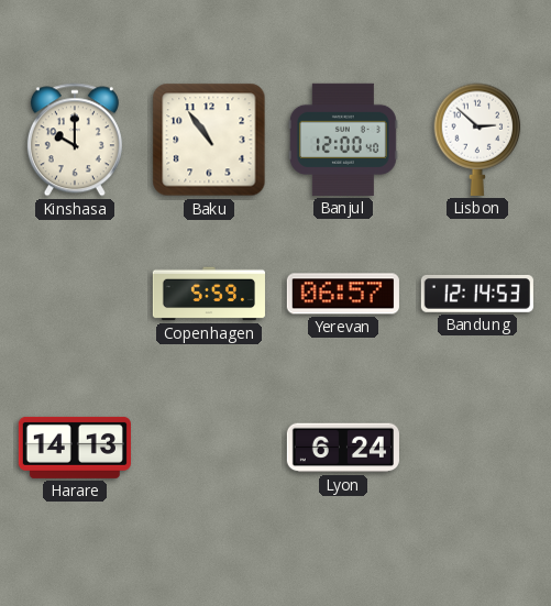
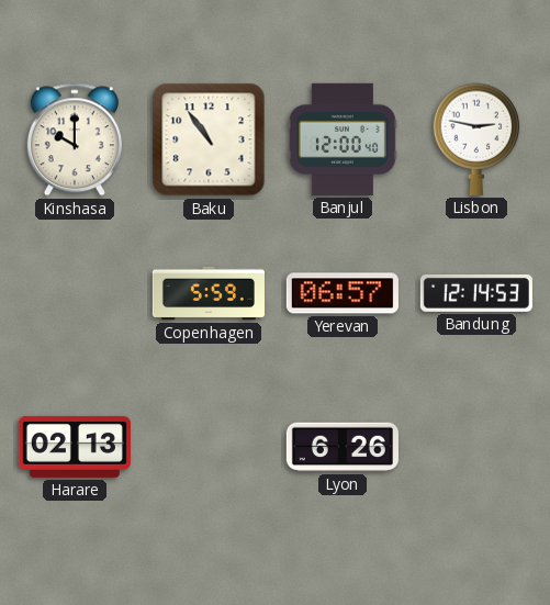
Lisbon: 2:52 -> 2:47 (476, 139)
Harare: 14:13 -> 02:13 (75, 447)
Lyon: 6:24 -> 6:26 (343, 447)
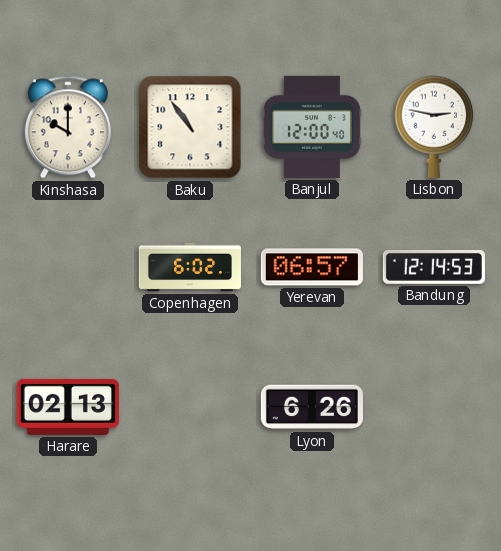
Copenhagen: 5:59 -> 6:02 (190, 267)
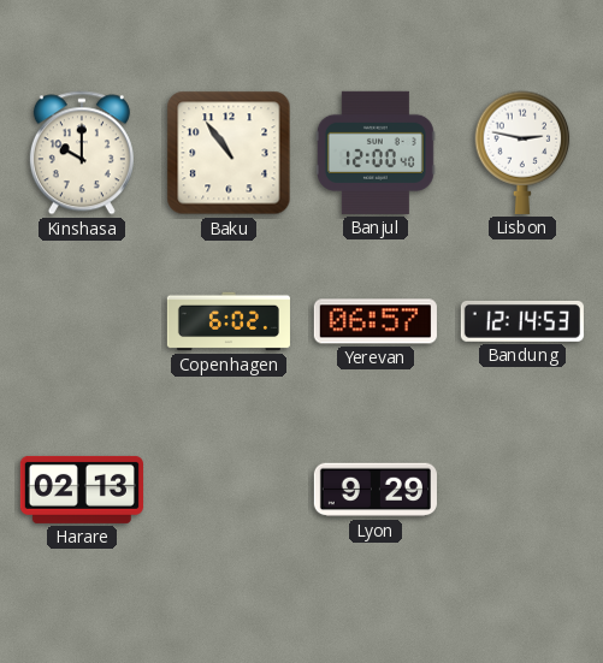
Lyon: 6:26 -> 9:29 (376, 490)
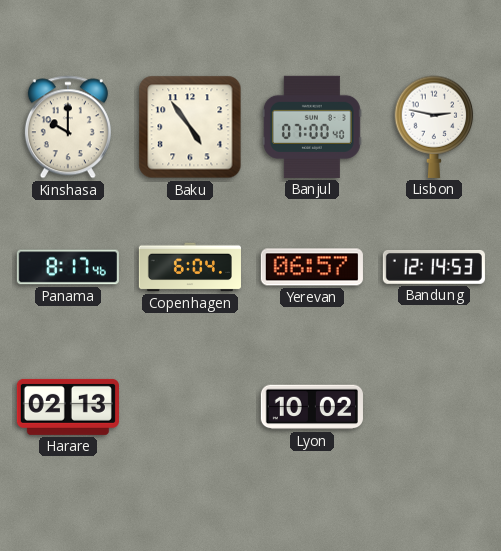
Baku: 10:54 -> 4:54 (190, 127)
Banjul: 12:00 -> 07:00 (312, 127)
Panama: none -> 8:17 (68, 267)
Copenhagen: 6:02 -> 6:04 (190, 267)
Lyon: 9:29 -> 10:02 (312, 407)
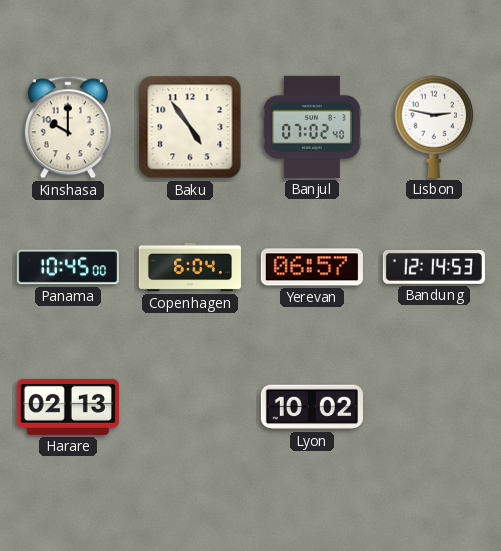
Banjul: 07:00 -> 07:02 (312, 127)
Panama: 8:17 -> 10:45 (68, 267)
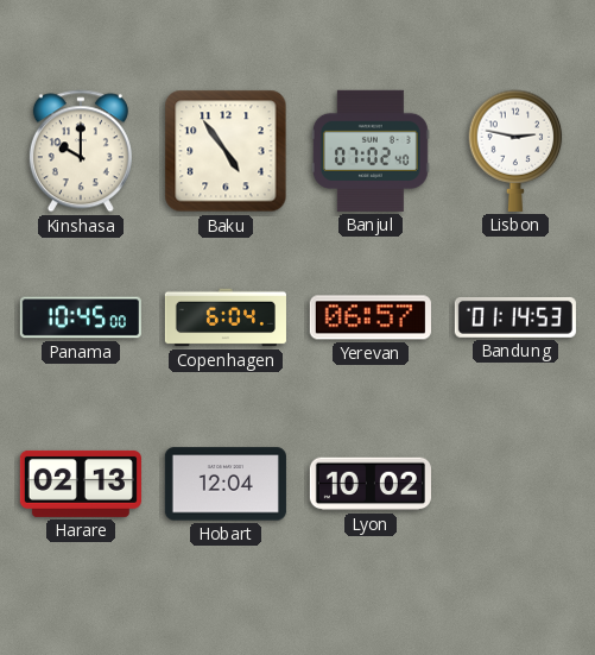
Bandung: 12:14 -> 01:14 (515, 317)
Hobart: none -> 12:04 (226, 484)
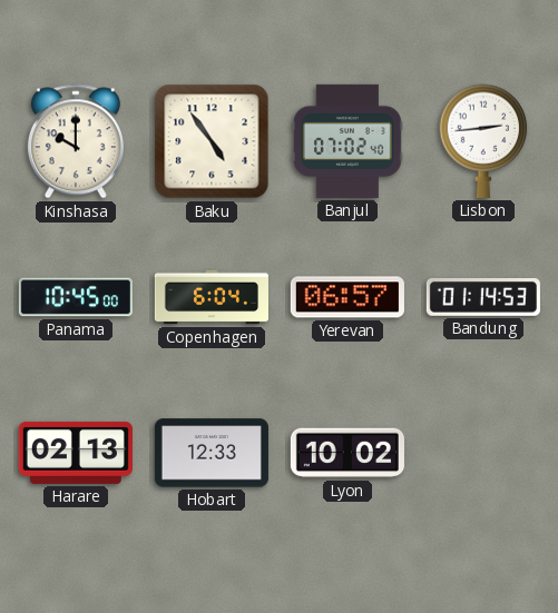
Lisbon: 2:47 -> 2:44 (483, 141)
Hobart: 12:04 -> 12:33 (212, 453)
